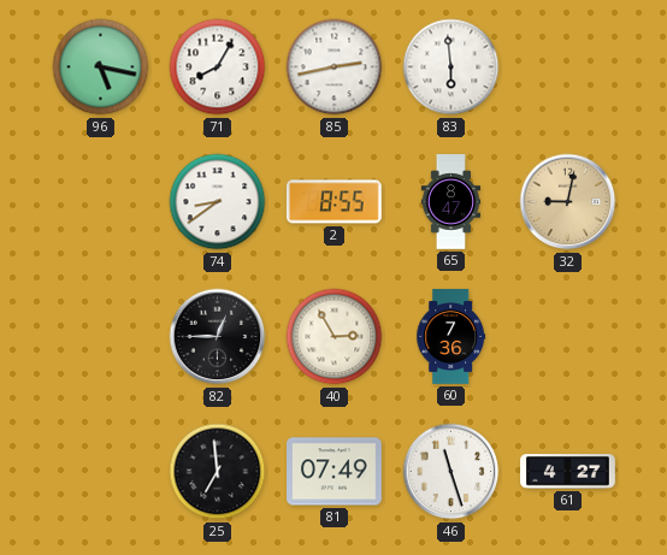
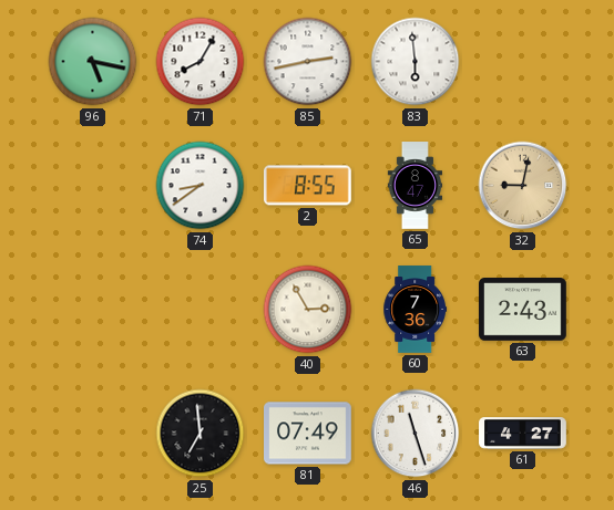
82: 12:45 -> none (218, 337)
63: none -> 2:43 (523, 310)
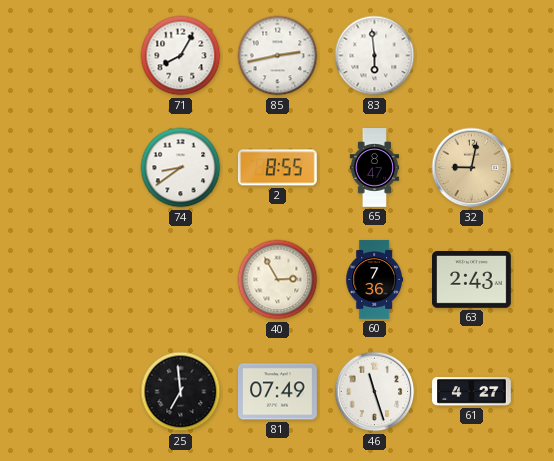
96: 5:17 -> none (93, 62)
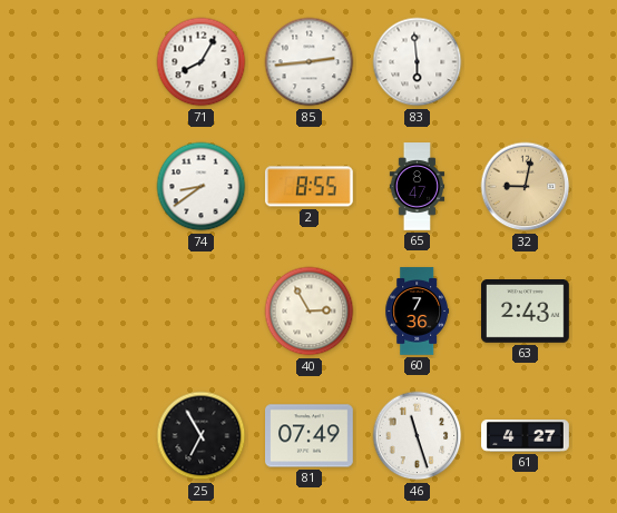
85: 2:43 -> 2:44 (310, 62)
25: 6:59 -> 6:55 (202, 436)
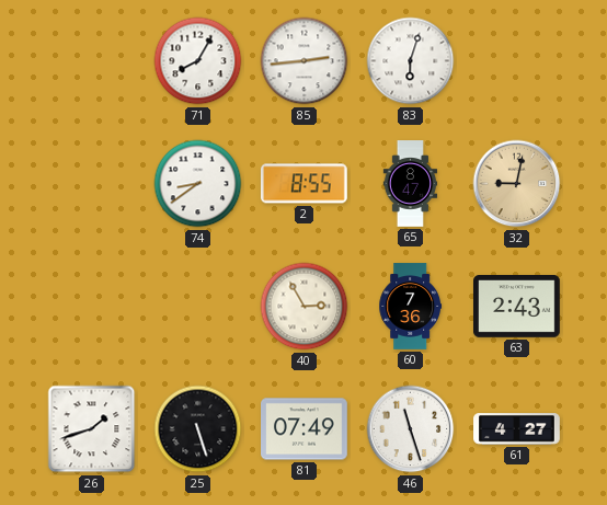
83: 5:59 -> 6:03 (411, 61)
26: none -> 1:42 (92, 429)
25: 6:55 -> 5:27 (198, 429)
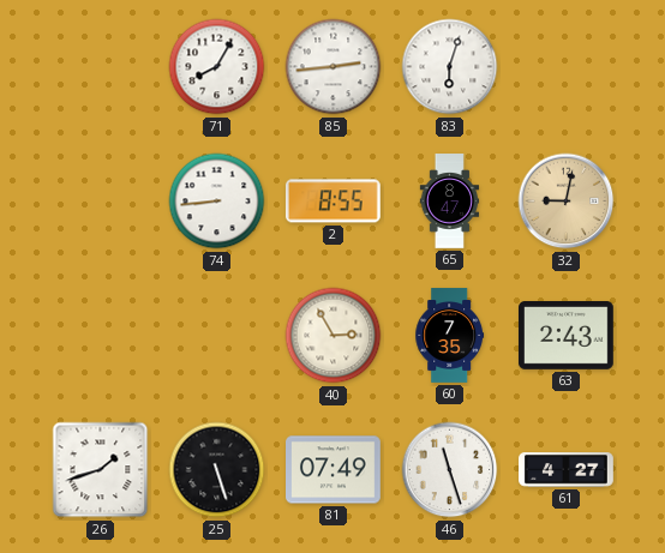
74: 8:39 -> 8:44 (217, 202)
60: 7:36 -> 7:35 (450, 336)
